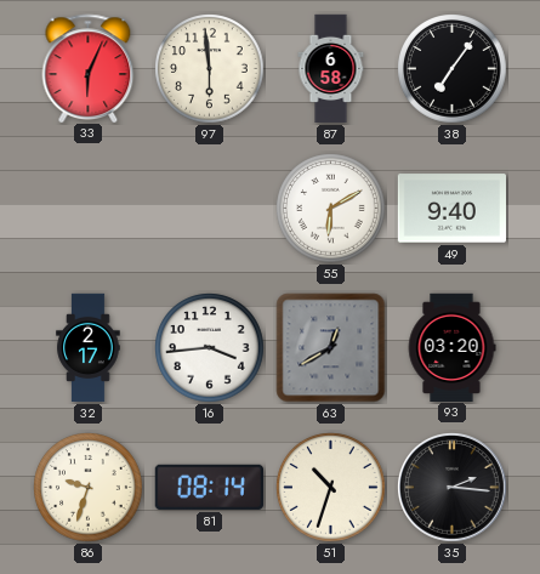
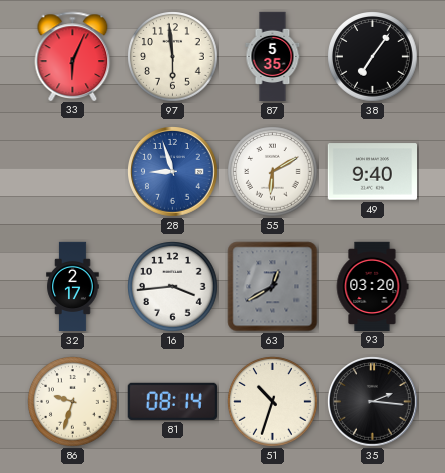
87: 6:58 -> 5:35 (273, 57)
28: none -> 8:57 (173, 172)
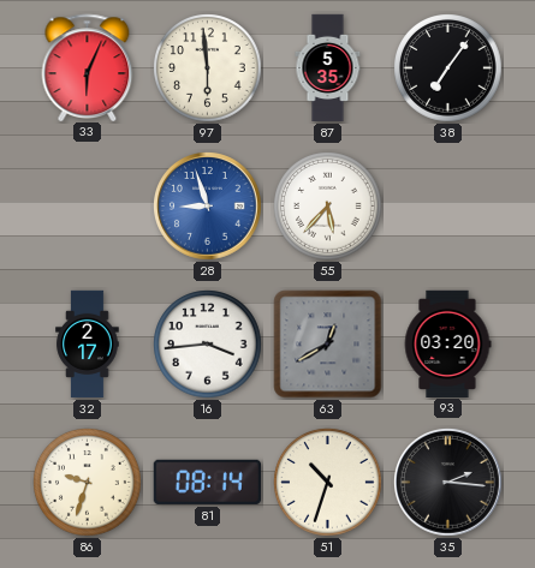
55: 6:10 -> 5:37 (328, 207)
49: 9:40 -> none (372, 172)
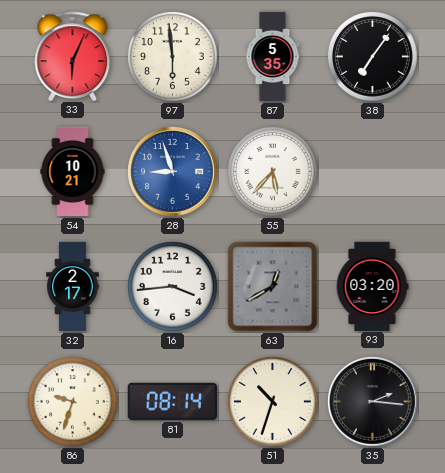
54: none -> 10:21 (73, 172)
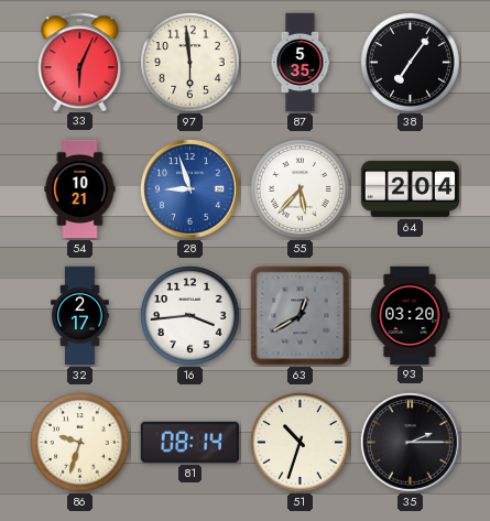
64: none -> 2:04 (410, 188)
35: 2:16 -> 2:15 (411, 443)
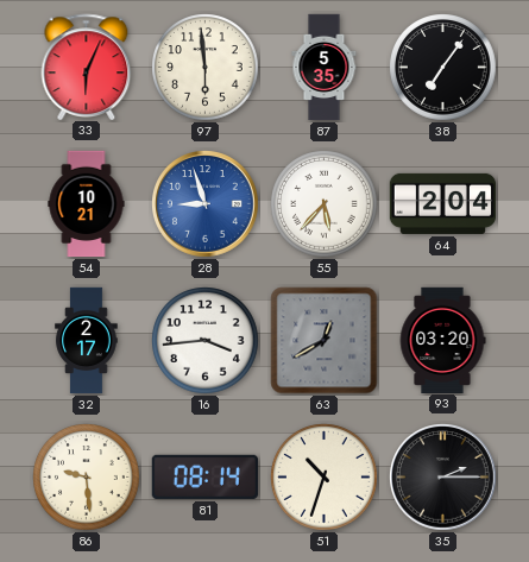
86: 9:33 -> 9:29 (87, 478)
